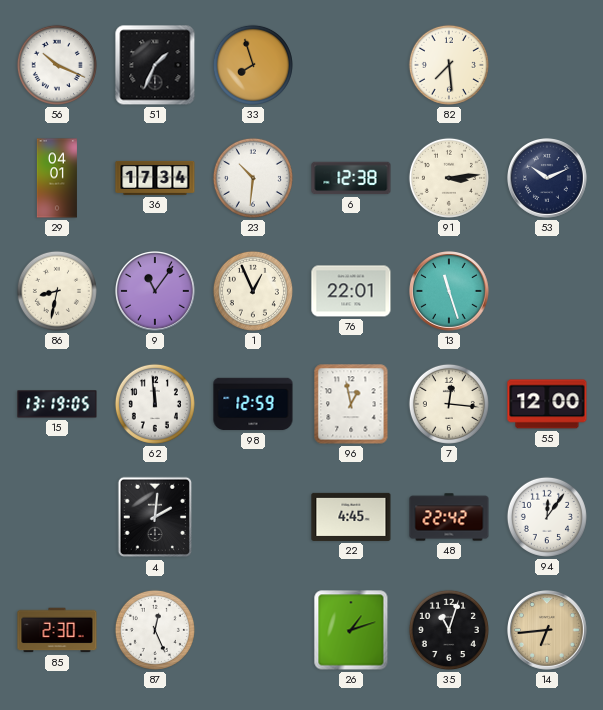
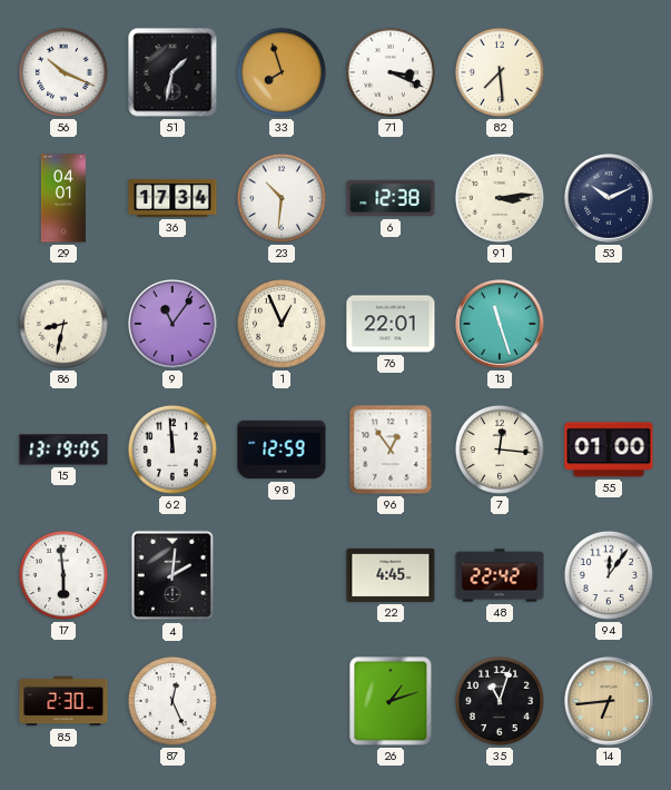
51: 1:34 -> 1:32 (172, 72)
71: none -> 3:19 (391, 72)
96: 12:58 -> 12:54 (391, 450)
55: 12:00 -> 01:00 (609, 450)
17: none -> 5:59 (63, 575)
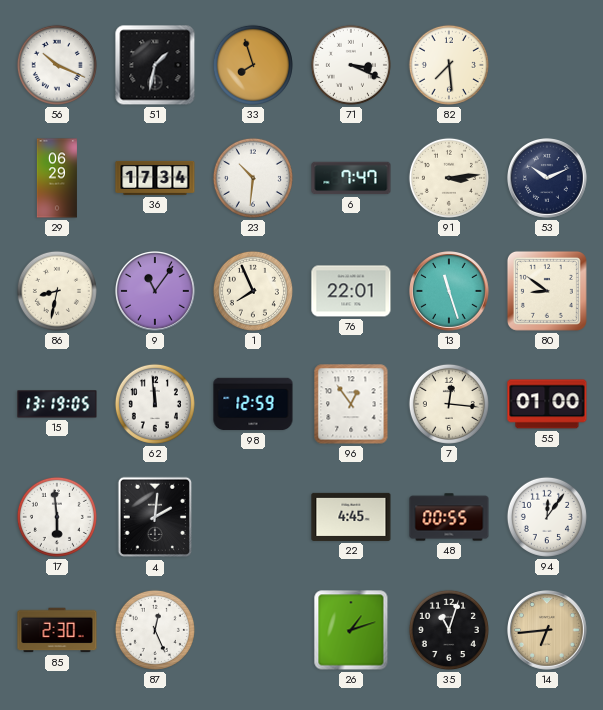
29: 04:01 -> 06:29 (57, 178)
6: 12:38 -> 7:47 (351, 178)
1: 12:56 -> 7:56 (253, 291)
80: none -> 8:51 (547, 291)
48: 22:42 -> 00:55 (449, 517)
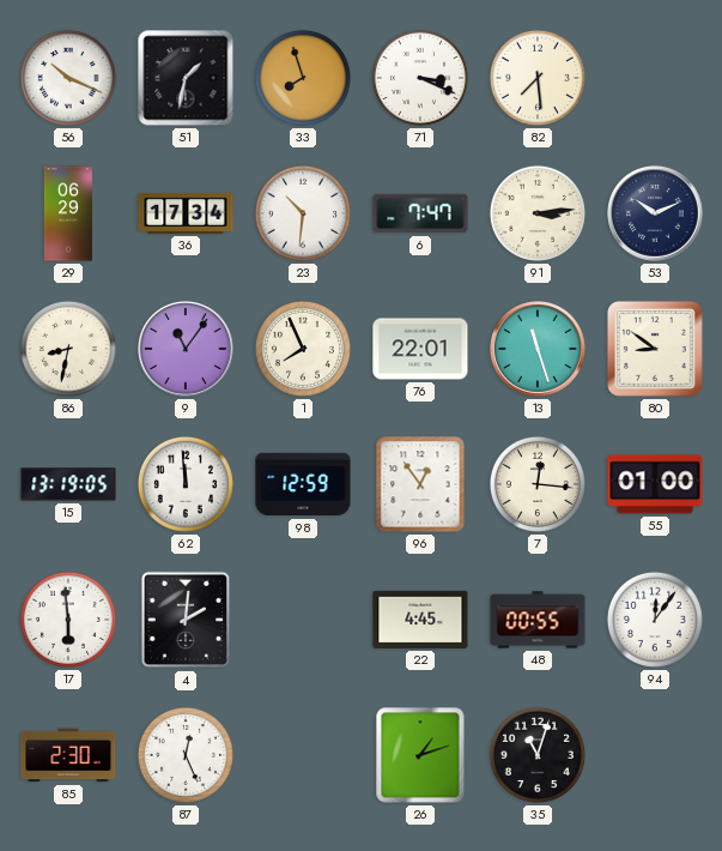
14: 6:44 -> none (548, 631)
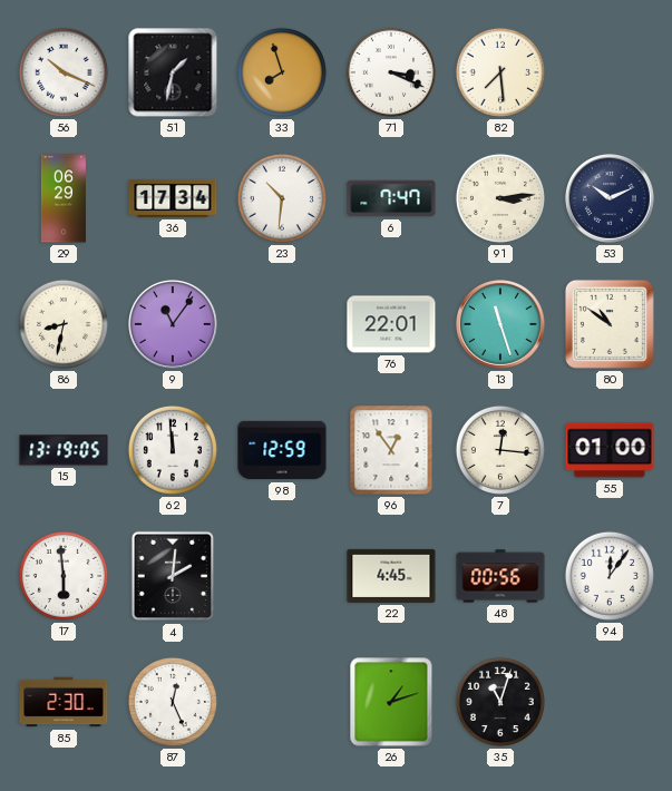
1: 7:56 -> none (303, 349)
80: 8:51 -> 10:51 (610, 324)
48: 00:55 -> 00:56 (500, 576)
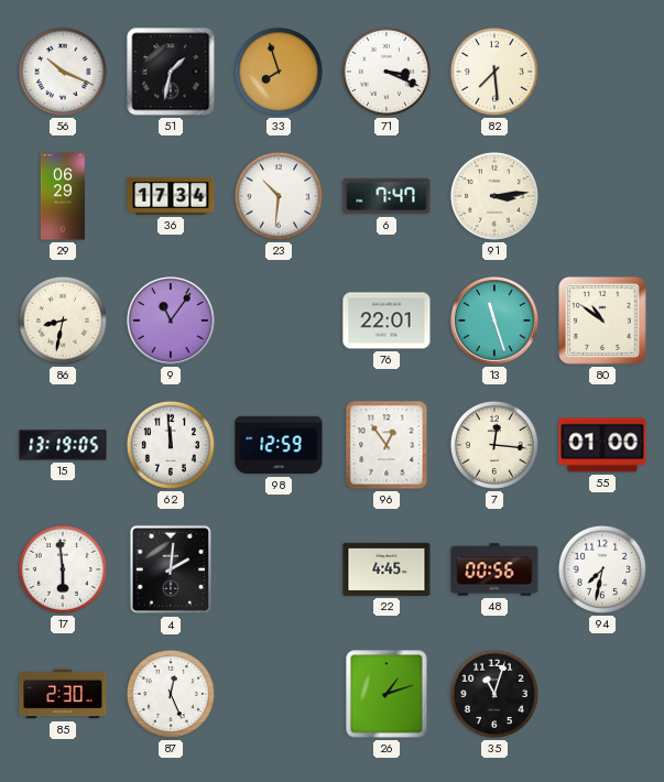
53: 10:11 -> none (611, 199)
94: 12:06 -> 7:32 (602, 569)
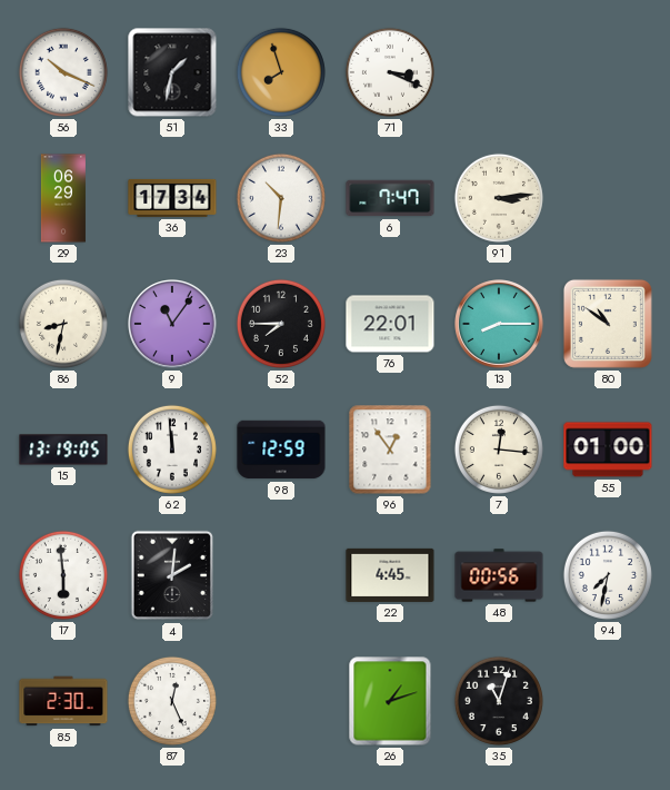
82: 7:29 -> none (494, 72)
52: none -> 7:45 (281, 324)
13: 11:27 -> 8:15 (500, 325)
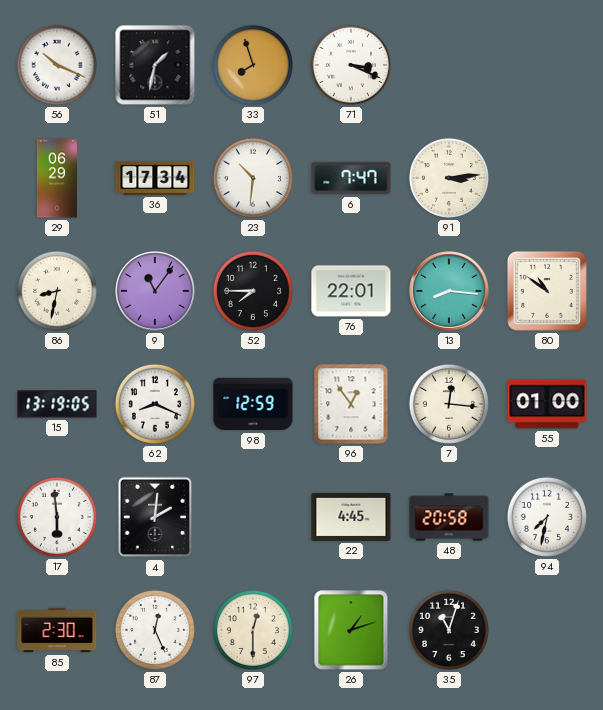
13: 8:15 -> 8:16 (450, 292)
62: 11:59 -> 8:19 (155, 404)
48: 00:56 -> 20:58 (449, 517)
97: none -> 12:30 (253, 630)
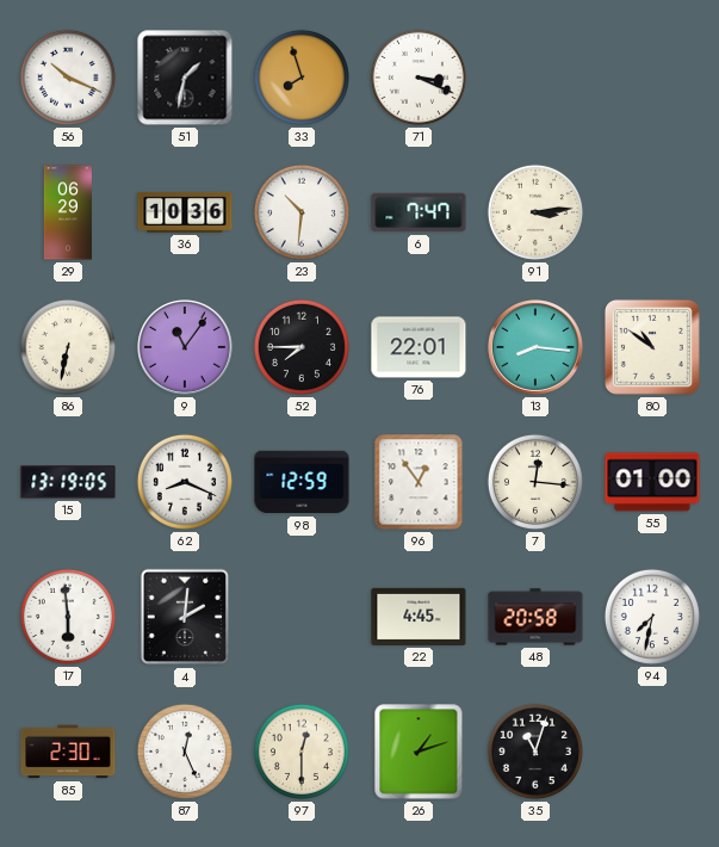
36: 17:34 -> 10:36 (185, 212)
86: 8:32 -> 6:32 (68, 347)
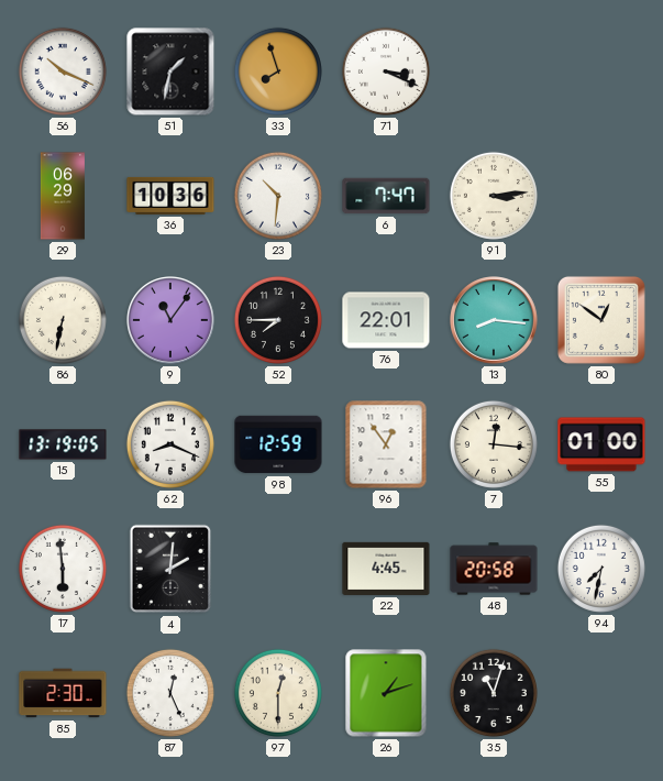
80: 10:51 -> 12:51 (601, 320)
